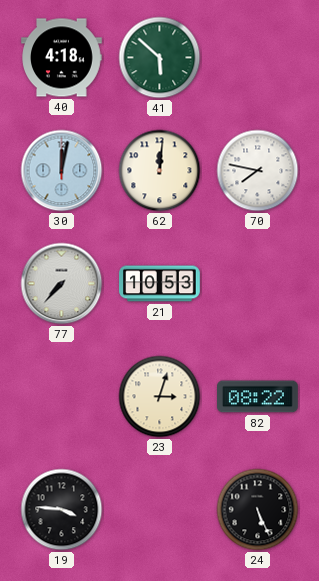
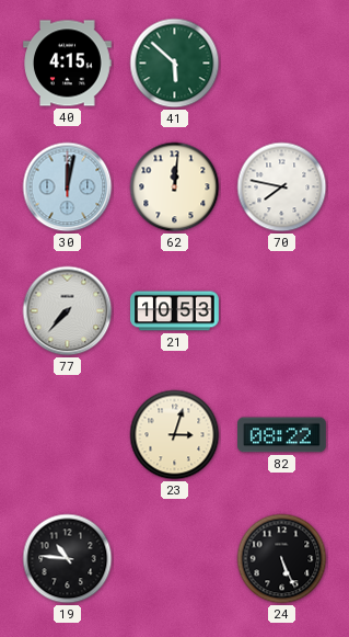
40: 4:18 -> 4:15 (68, 64)
19: 3:46 -> 10:46 (68, 559)
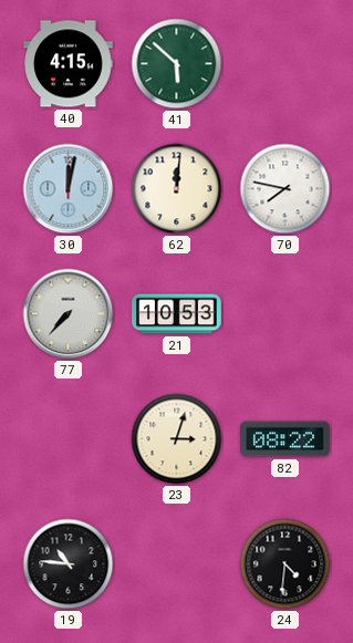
24: 5:26 -> 4:31 (285, 564)
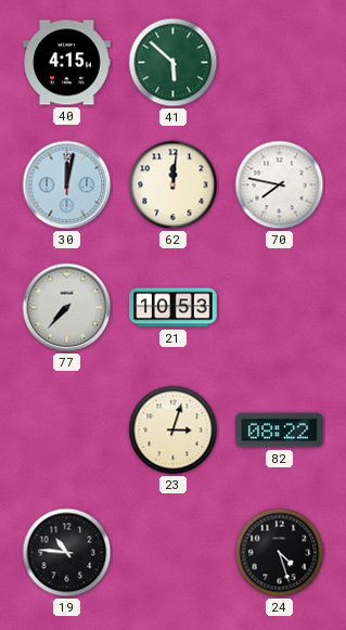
24: 4:31 -> 4:27 (280, 553)
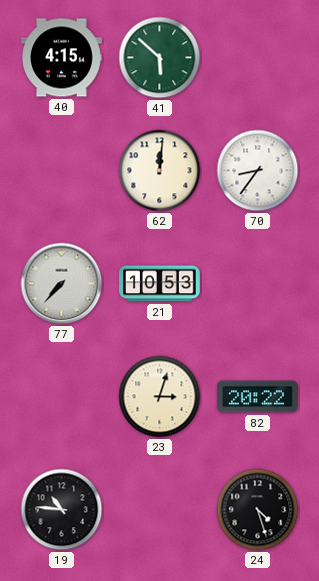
30: 12:02 -> none (67, 185)
70: 7:47 -> 8:36 (258, 171)
82: 08:22 -> 20:22 (258, 397)
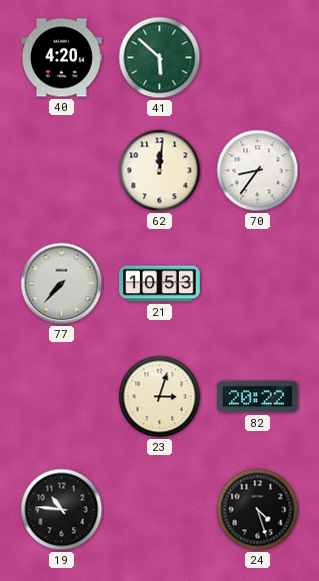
40: 4:15 -> 4:20 (62, 58)
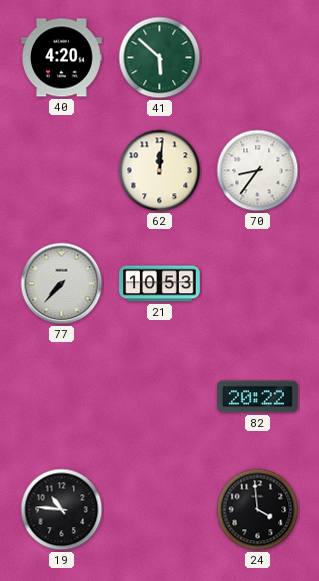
23: 3:03 -> none (160, 397)
24: 4:27 -> 3:59 (258, 510)
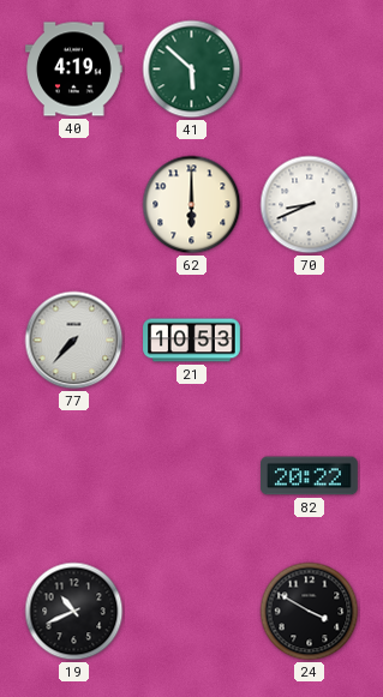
40: 4:20 -> 4:19 (74, 70)
62: 12:01 -> 6:00 (192, 205)
70: 8:36 -> 8:41 (310, 205)
19: 10:46 -> 10:41 (74, 612)
24: 3:59 -> 3:50 (310, 612)
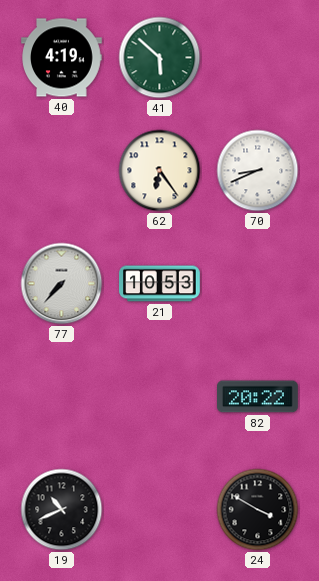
62: 6:00 -> 6:24 (160, 171)
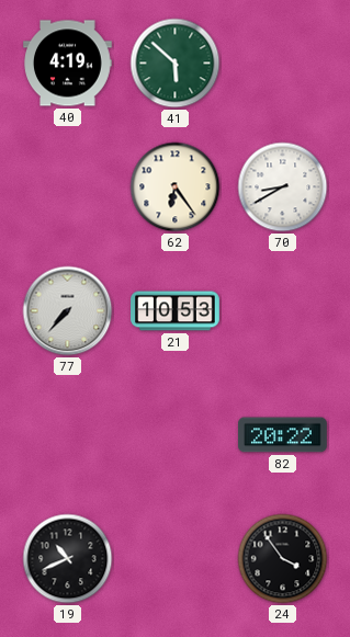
70: 8:41 -> 8:40 (283, 187)
24: 3:50 -> 3:54 (283, 559)
